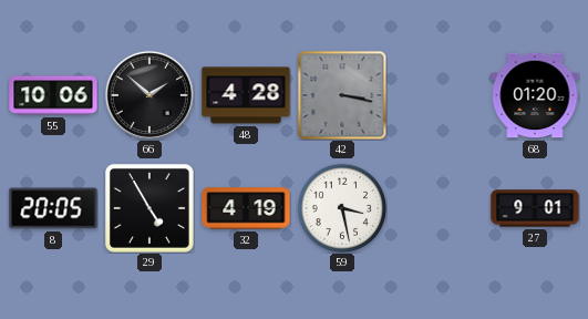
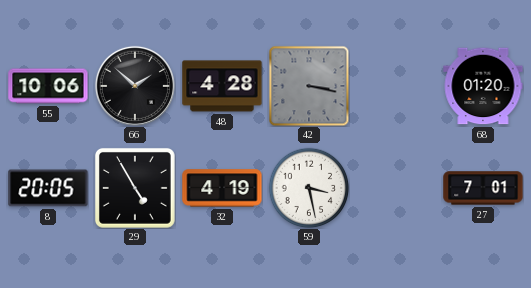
27: 9:01 -> 7:01 (483, 188)
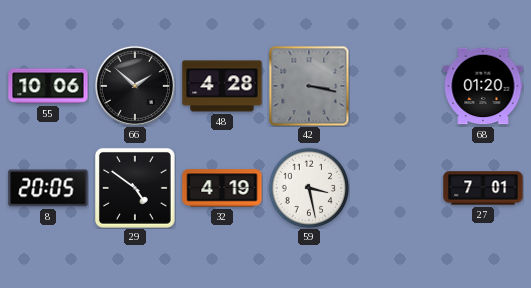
29: 4:55 -> 4:51 (135, 188)
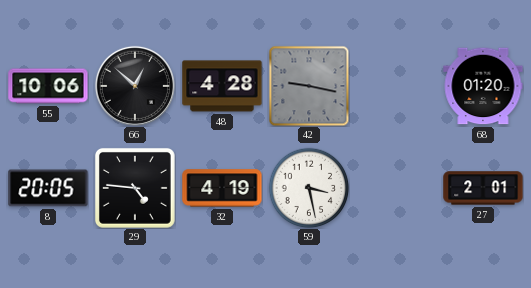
66: 1:52 -> 12:52 (135, 86)
42: 3:17 -> 9:17 (309, 86)
29: 4:51 -> 4:46 (135, 188)
27: 7:01 -> 2:01 (483, 188)
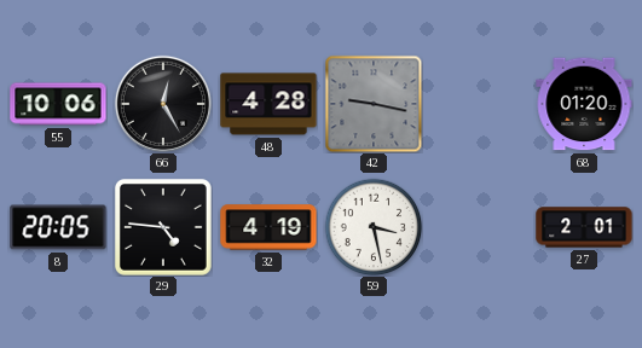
66: 12:52 -> 12:25 (163, 104)
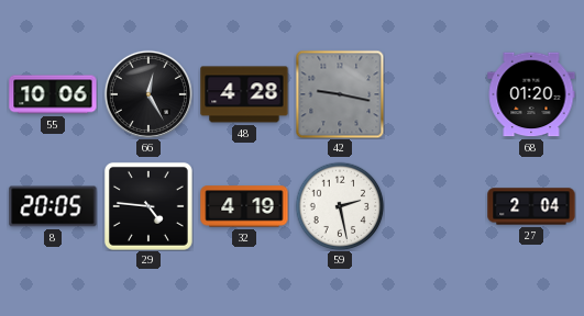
59: 3:28 -> 2:28 (340, 206)
27: 2:01 -> 2:04 (531, 206)
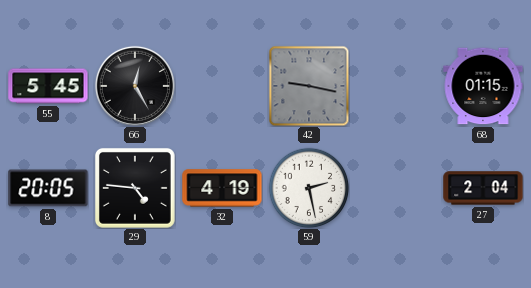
55: 10:06 -> 5:45 (48, 86)
48: 4:28 -> none (244, 94)
68: 01:20 -> 01:15 (483, 86)
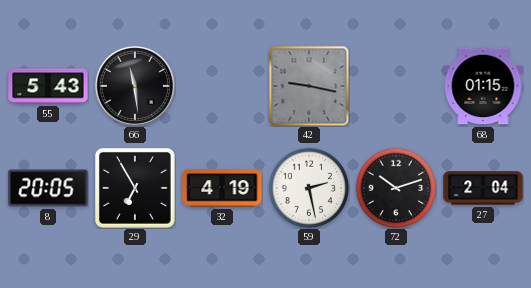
55: 5:45 -> 5:43 (48, 86)
66: 12:25 -> 11:29 (135, 86)
29: 4:46 -> 6:55 (135, 188)
72: none -> 10:12 (396, 188)
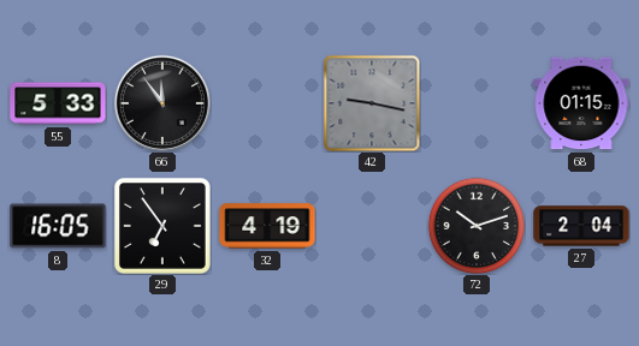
55: 5:43 -> 5:33 (58, 103)
66: 11:29 -> 11:54 (162, 103)
8: 20:05 -> 16:05 (58, 226)
29: 6:55 -> 6:54 (162, 226)
59: 2:28 -> none (309, 188)
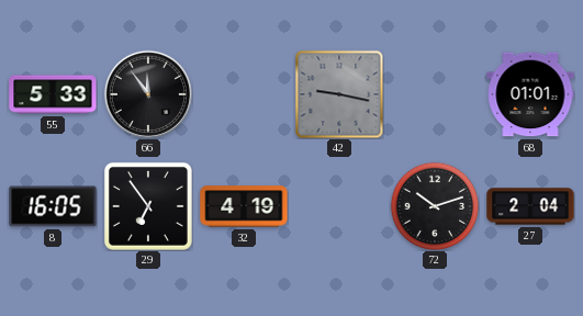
68: 01:15 -> 01:01 (530, 94)
